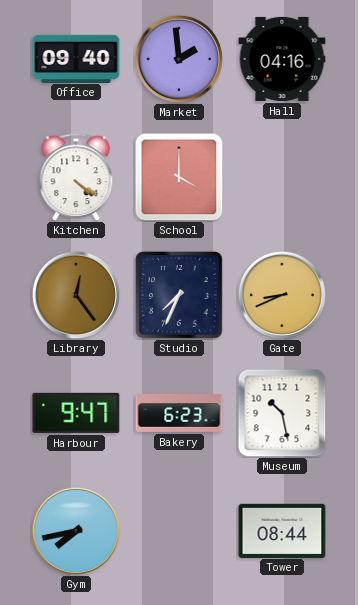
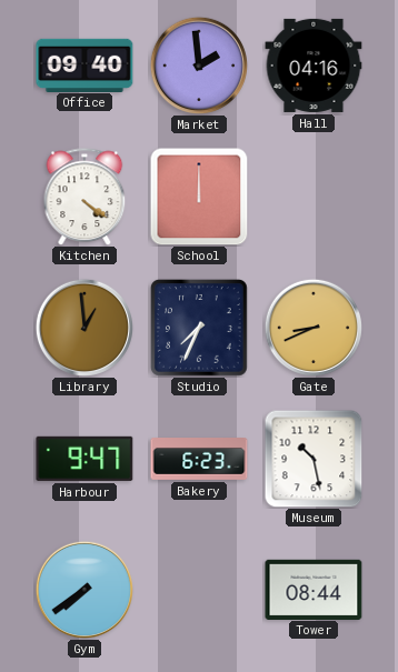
School: 4:00 -> 12:00 (199, 197)
Library: 12:24 -> 12:59 (83, 327)
Gym: 7:43 -> 7:39 (83, 589)
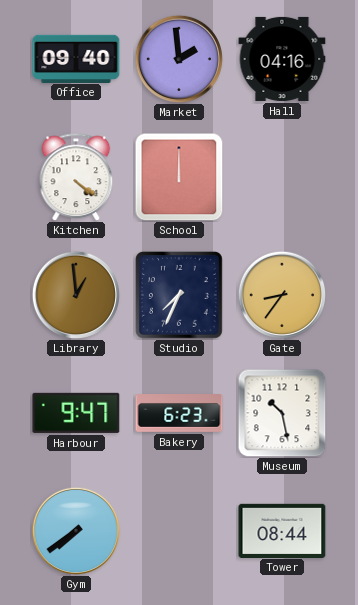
Gate: 8:41 -> 8:36 (281, 294)
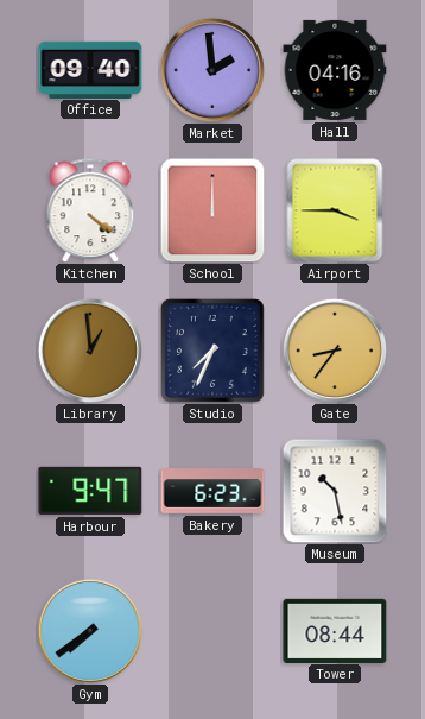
Airport: none -> 3:45 (335, 210)
